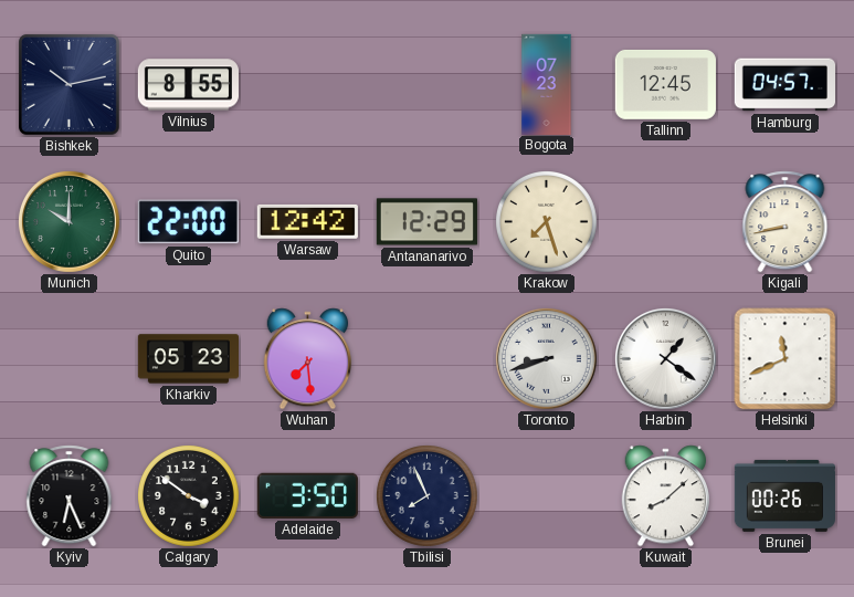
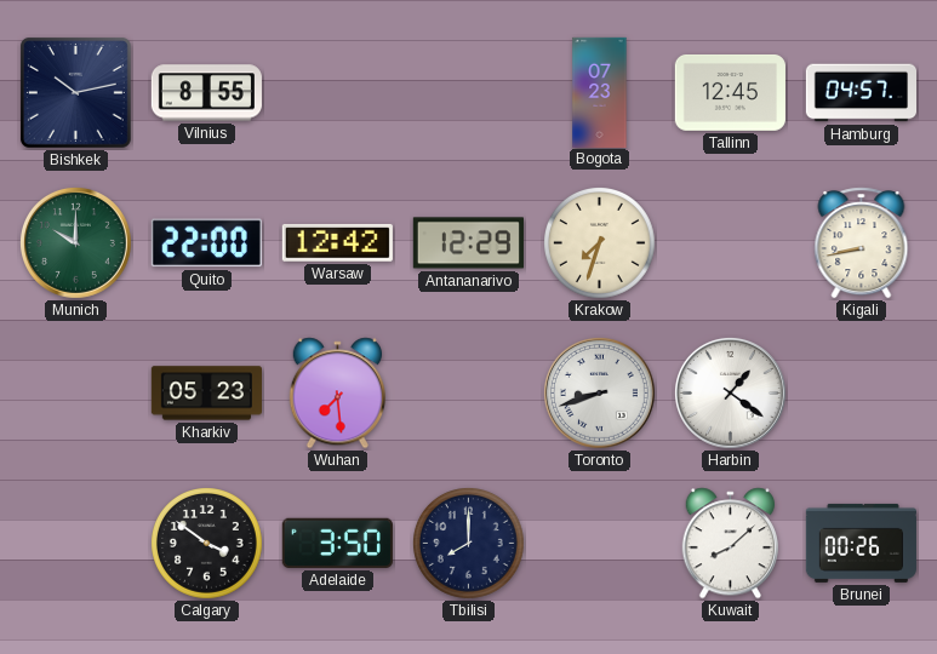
Krakow: 7:27 -> 7:33 (600, 243)
Helsinki: 11:41 -> none (786, 359)
Kyiv: 6:26 -> none (70, 496)
Tbilisi: 7:56 -> 8:00 (469, 544)
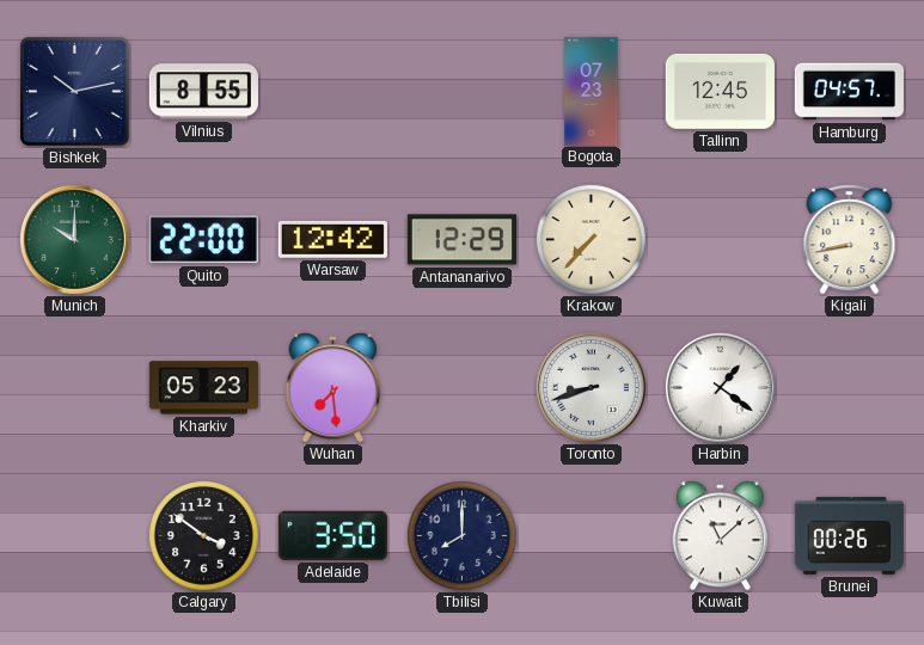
Krakow: 7:33 -> 7:37 (592, 240)
Kuwait: 8:08 -> 11:08 (720, 536)
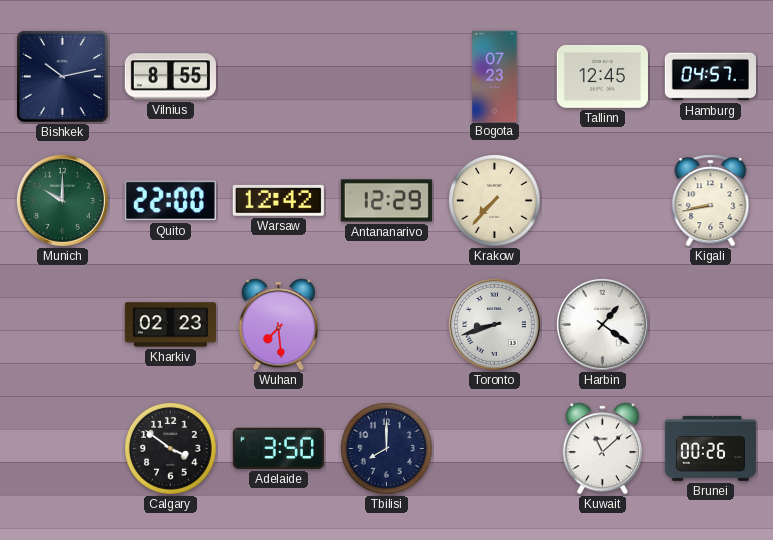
Kharkiv: 05:23 -> 02:23 (170, 325)
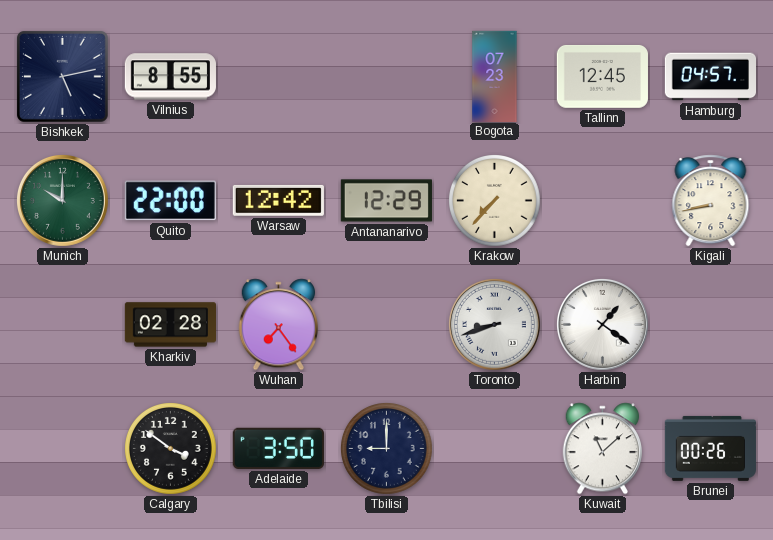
Bishkek: 10:13 -> 5:13 (62, 76)
Kharkiv: 02:23 -> 02:28 (170, 325)
Wuhan: 7:29 -> 7:24 (278, 325)
Tbilisi: 8:00 -> 9:00 (387, 449)
